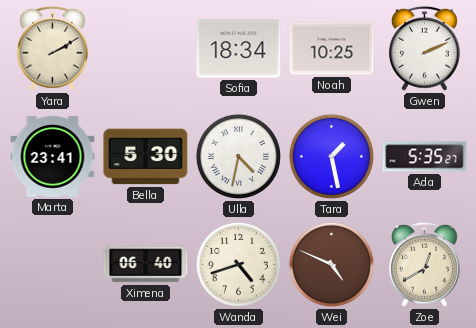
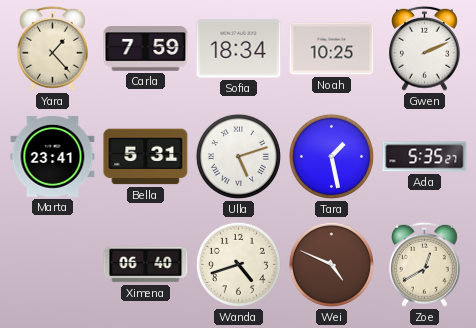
Yara: 2:10 -> 1:23 (52, 48)
Carla: none -> 7:59 (146, 49)
Bella: 5:30 -> 5:31 (146, 157)
Ulla: 4:32 -> 5:12 (238, 156)
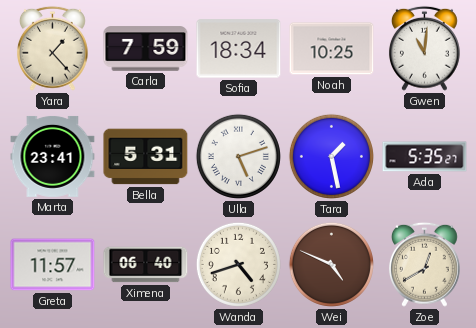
Gwen: 2:11 -> 11:01 (424, 48)
Greta: none -> 11:57 (53, 265)
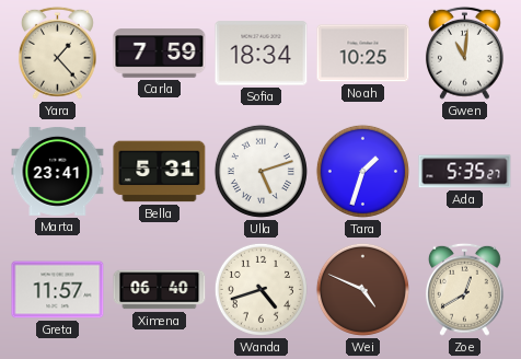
Tara: 1:28 -> 1:33 (362, 171)
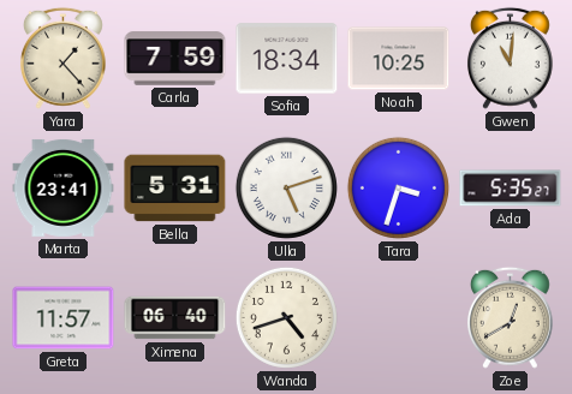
Tara: 1:33 -> 3:33 (398, 187)
Wei: 4:49 -> none (362, 289)
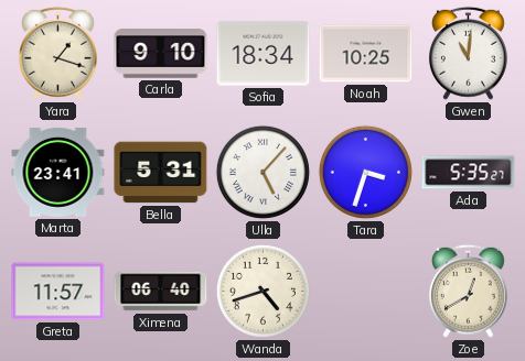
Yara: 1:23 -> 1:18 (57, 53)
Carla: 7:59 -> 9:10 (161, 54)
Ulla: 5:12 -> 5:07 (262, 172)
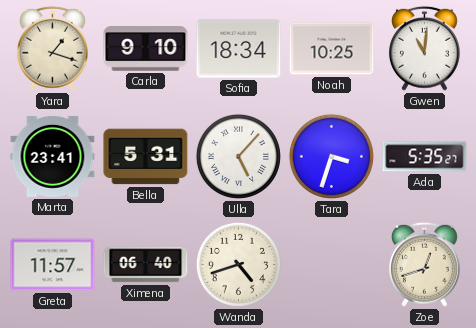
Zoe: 12:40 -> 12:42 (424, 264)
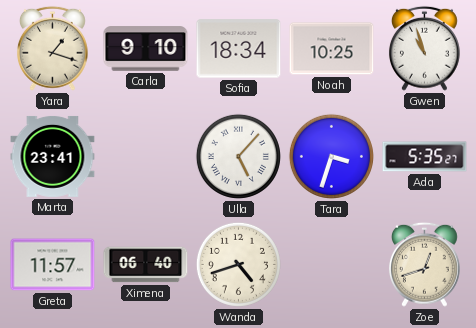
Gwen: 11:01 -> 10:57 (424, 48)
Bella: 5:31 -> none (146, 157)
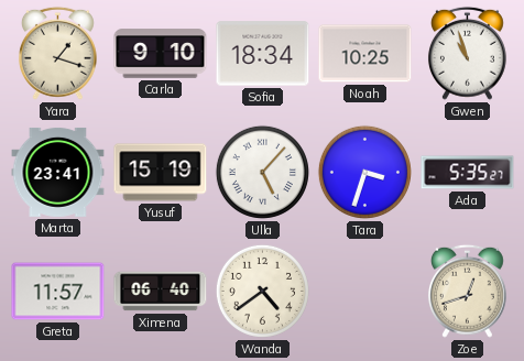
Yusuf: none -> 15:19 (161, 173)
Wanda: 4:42 -> 4:39 (262, 291)
